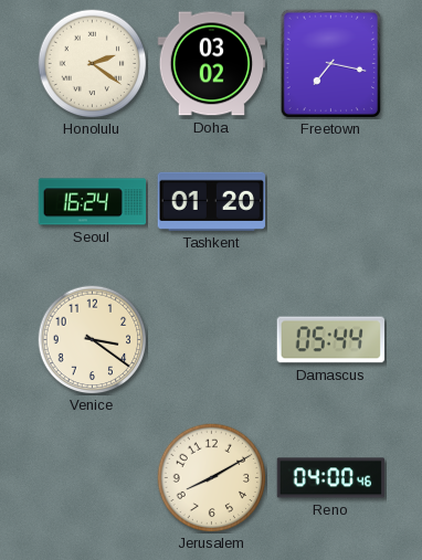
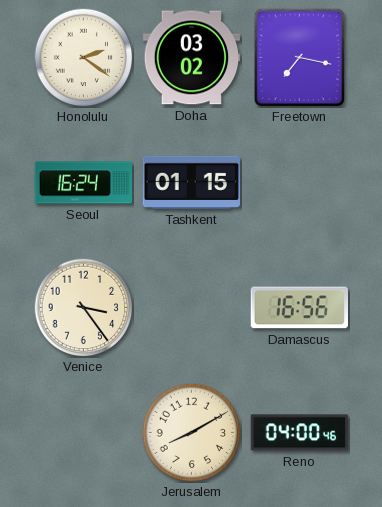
Tashkent: 01:20 -> 01:15 (192, 182)
Venice: 3:21 -> 3:24 (84, 308)
Damascus: 05:44 -> 16:56 (300, 308)
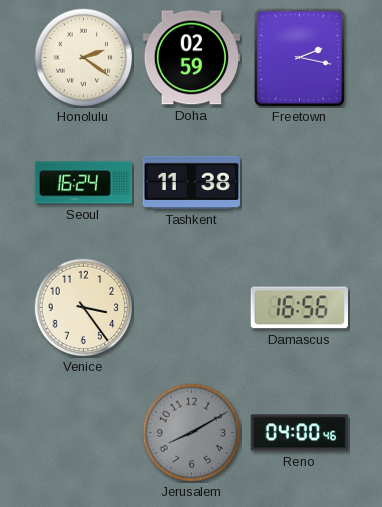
Doha: 03:02 -> 02:59 (192, 58)
Freetown: 7:17 -> 2:17 (299, 57)
Tashkent: 01:15 -> 11:38 (192, 182)
Jerusalem dial: cream -> grey (192, 433)
